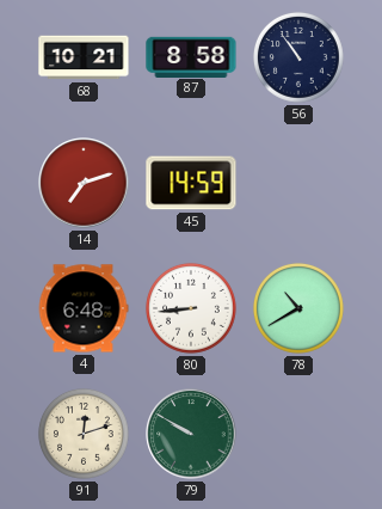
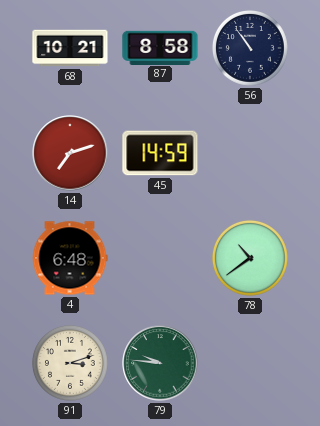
80: 8:44 -> none (191, 308)
78: 10:40 -> 10:39 (250, 258)
91: 12:12 -> 3:12 (70, 363)
79: 9:50 -> 9:46 (160, 363)
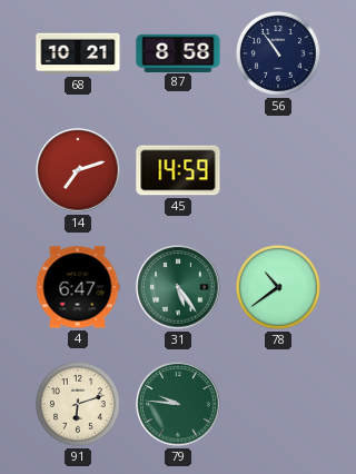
4: 6:48 -> 6:47 (78, 287)
31: none -> 5:24 (178, 287)
91: 3:12 -> 6:12 (78, 404)
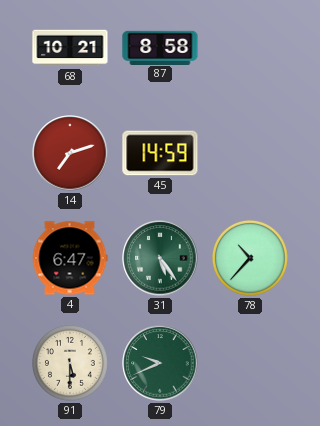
56: 10:54 -> none (278, 53)
78: 10:39 -> 10:37 (250, 258)
91: 6:12 -> 5:30 (70, 363)
79: 9:46 -> 9:41 (160, 363)
